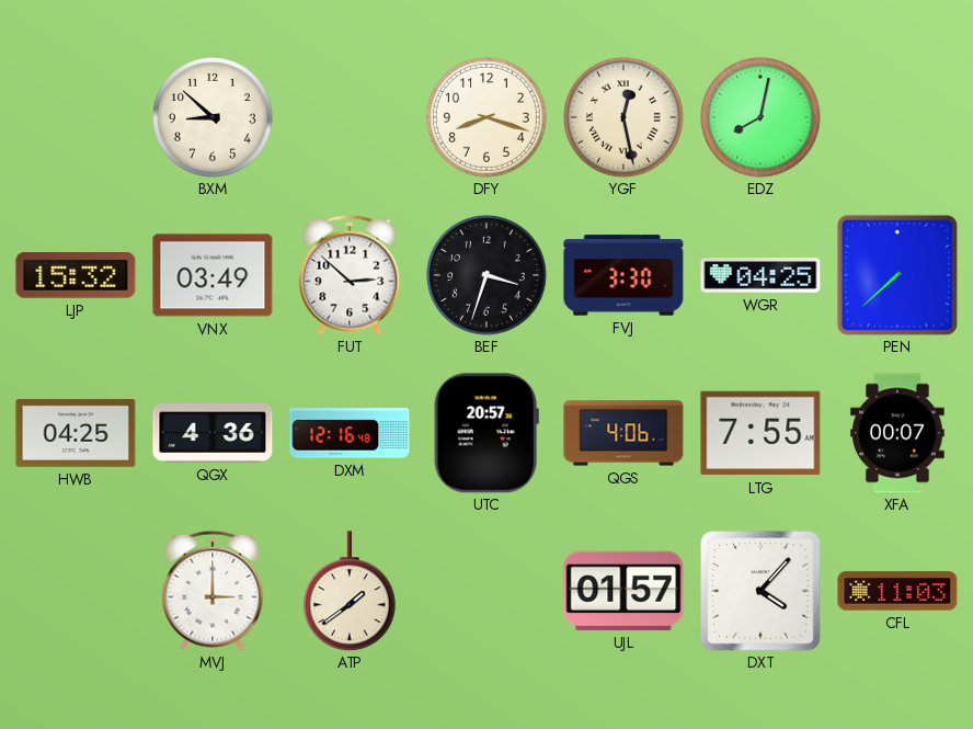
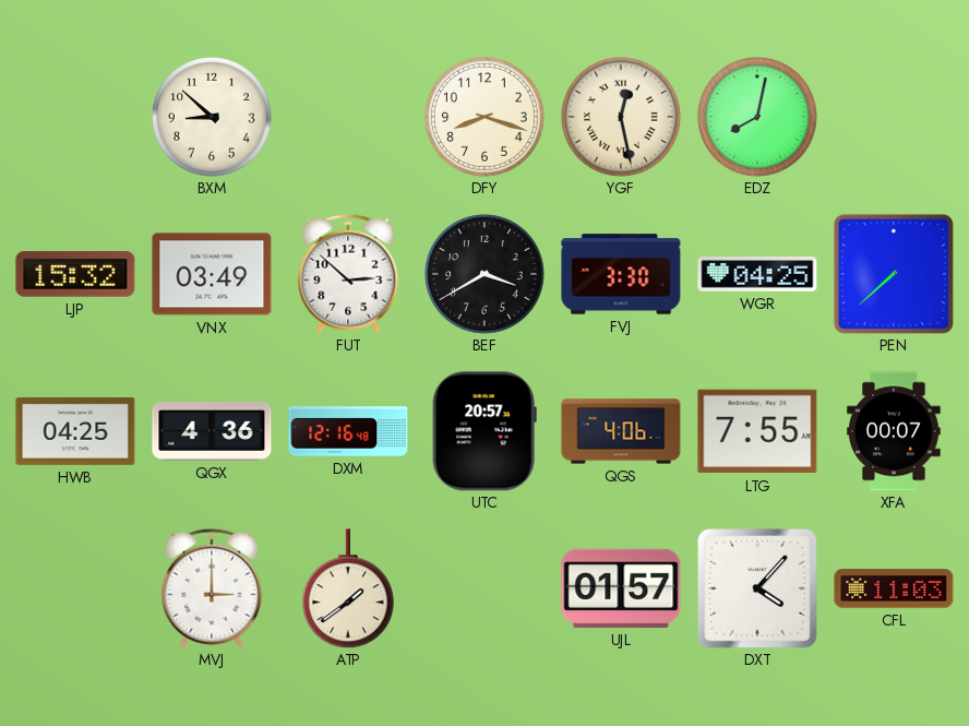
BEF: 3:33 -> 3:40 (484, 274)
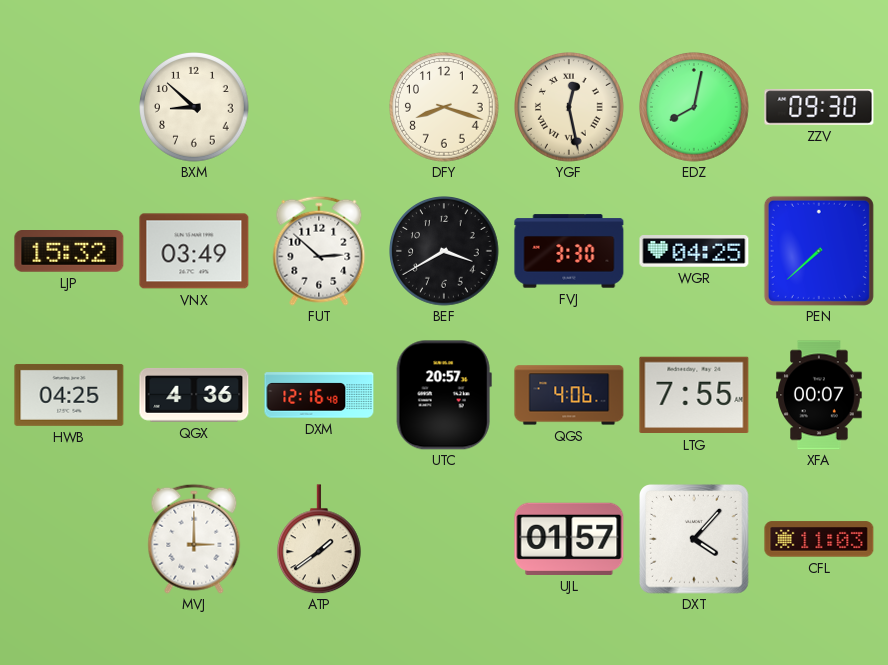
ZZV: none -> 09:30 (819, 107)
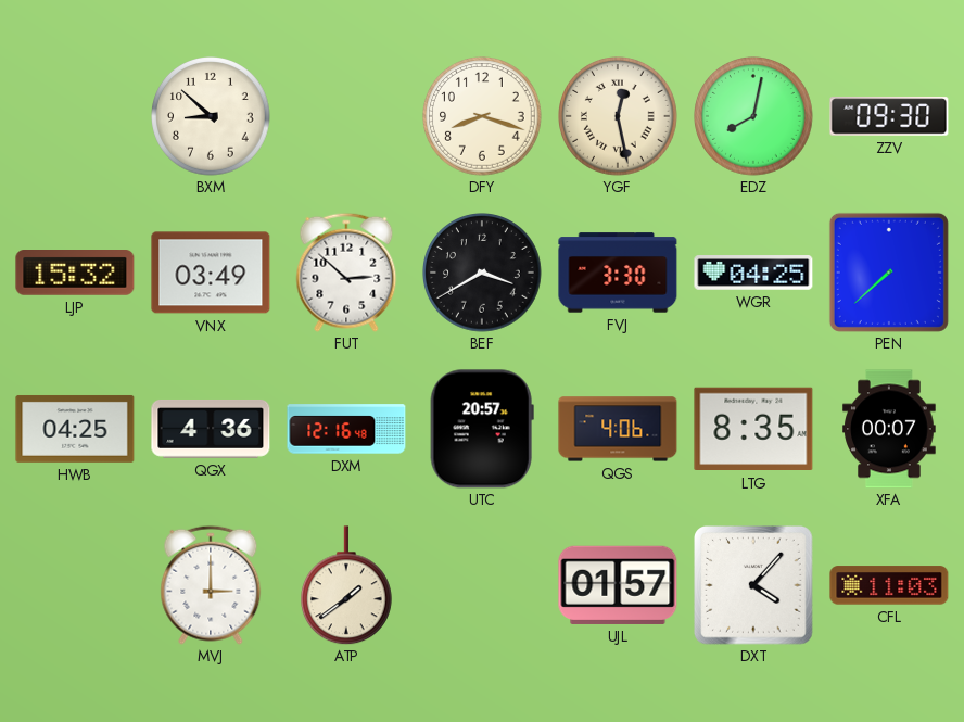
LTG: 7:55 -> 8:35 (753, 429)
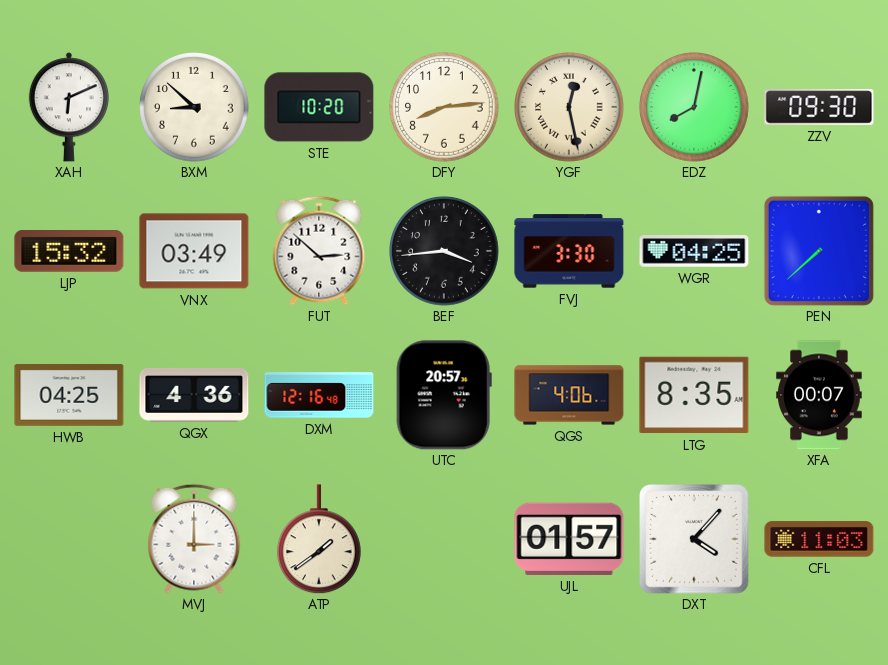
XAH: none -> 6:11 (69, 107)
STE: none -> 10:20 (319, 107)
DFY: 8:18 -> 8:14 (444, 107)
BEF: 3:40 -> 3:44 (444, 251)
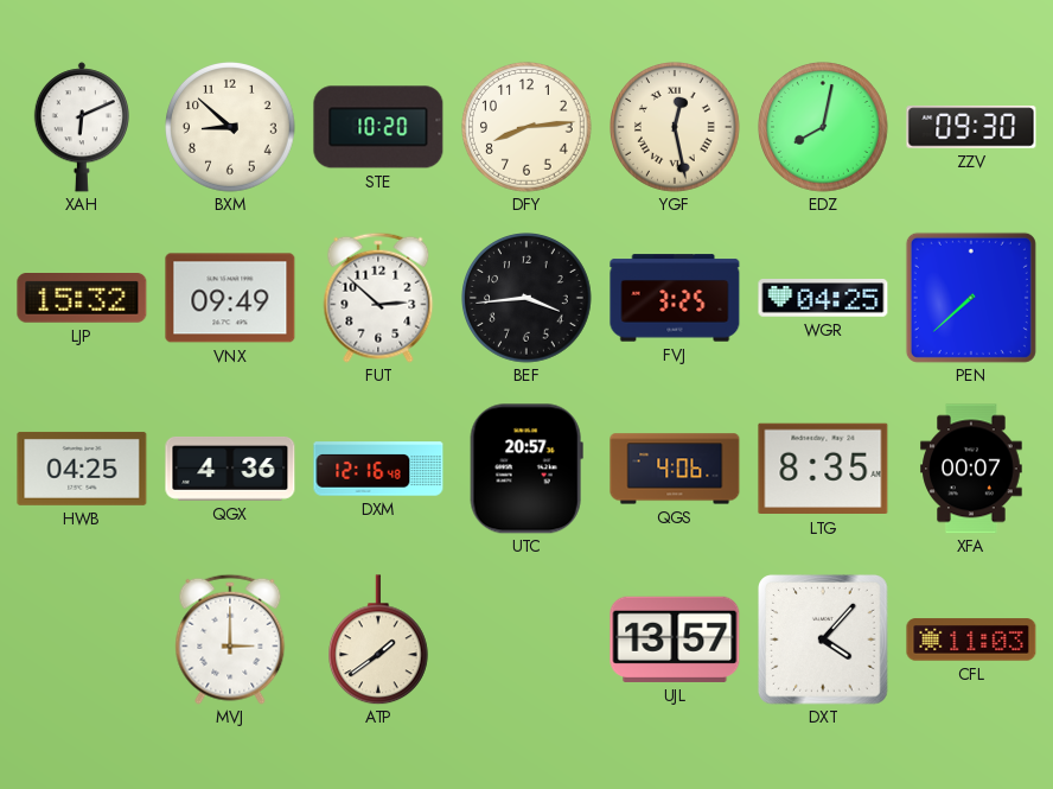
VNX: 03:49 -> 09:49 (230, 298)
FVJ: 3:30 -> 3:25 (675, 298)
UJL: 01:57 -> 13:57 (675, 640)
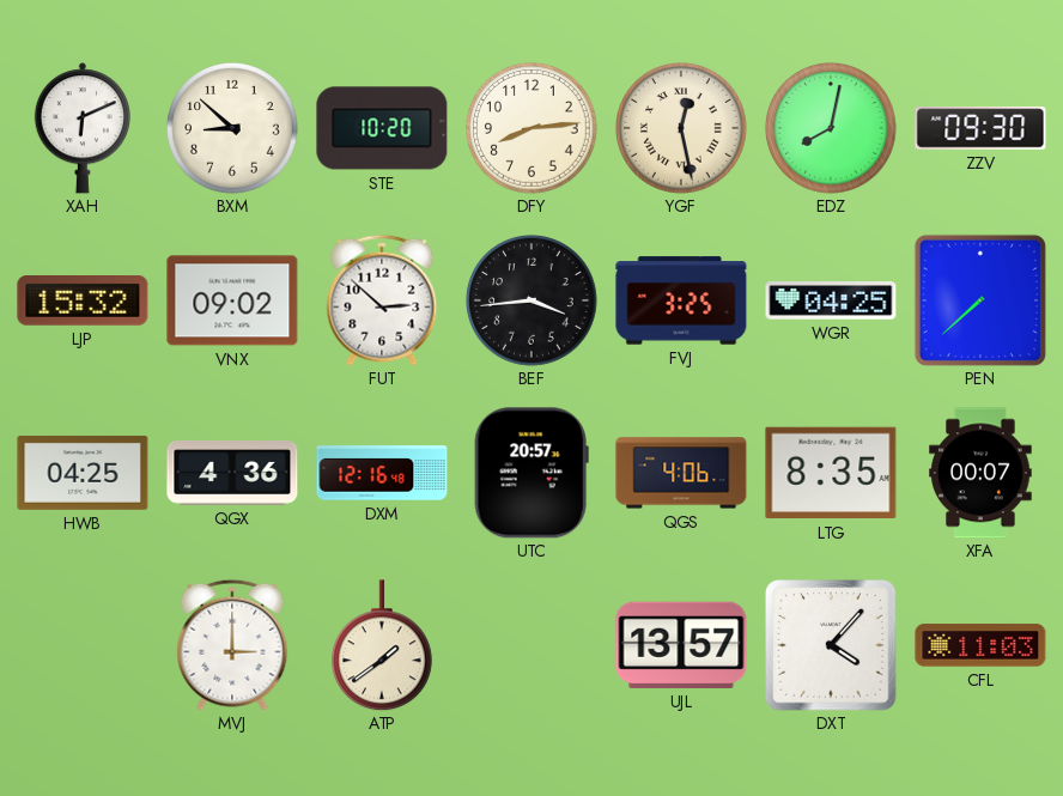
VNX: 09:49 -> 09:02 (232, 300)
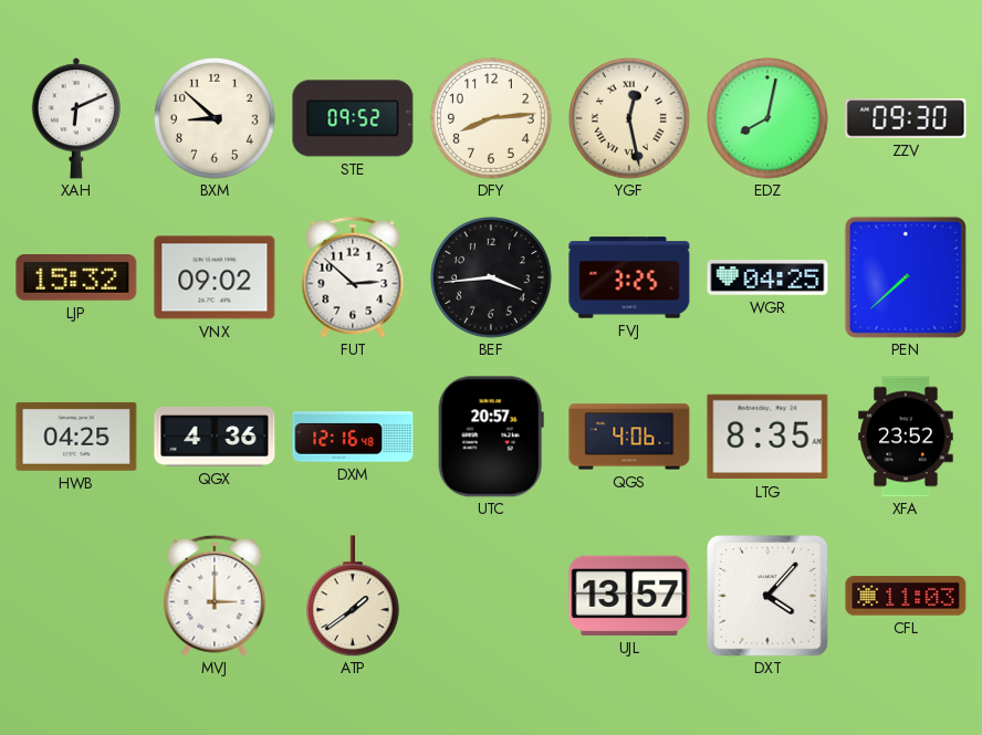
STE: 10:20 -> 09:52 (353, 118)
XFA: 00:07 -> 23:52 (906, 437)
